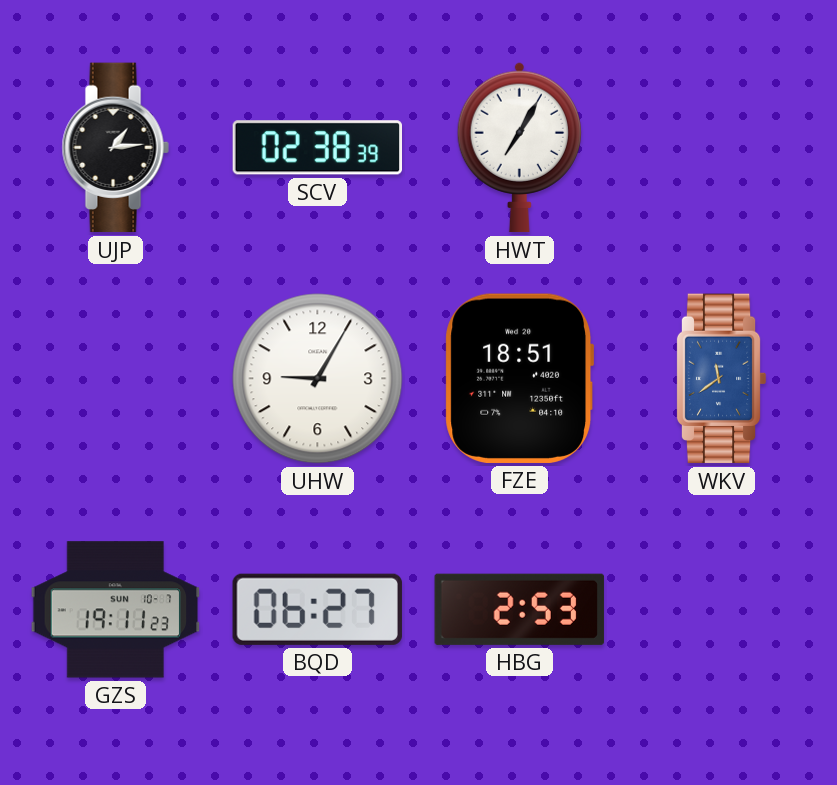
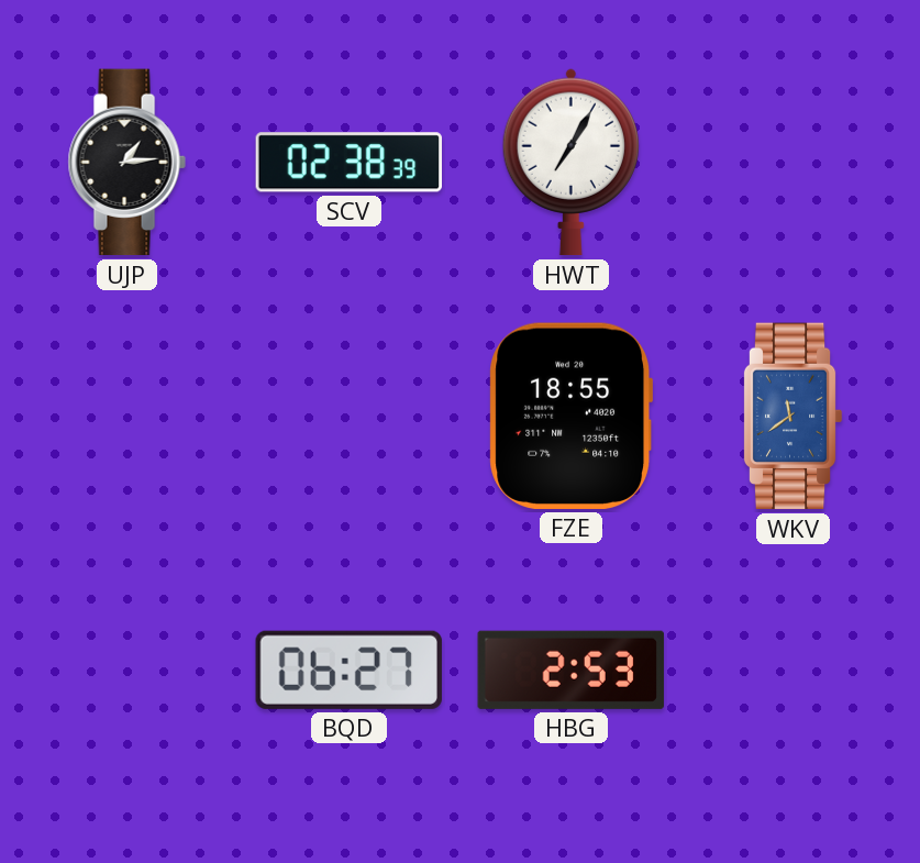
UHW: 9:05 -> none (318, 379)
FZE: 18:51 -> 18:55 (572, 416)
GZS: 19:11 -> none (116, 610)
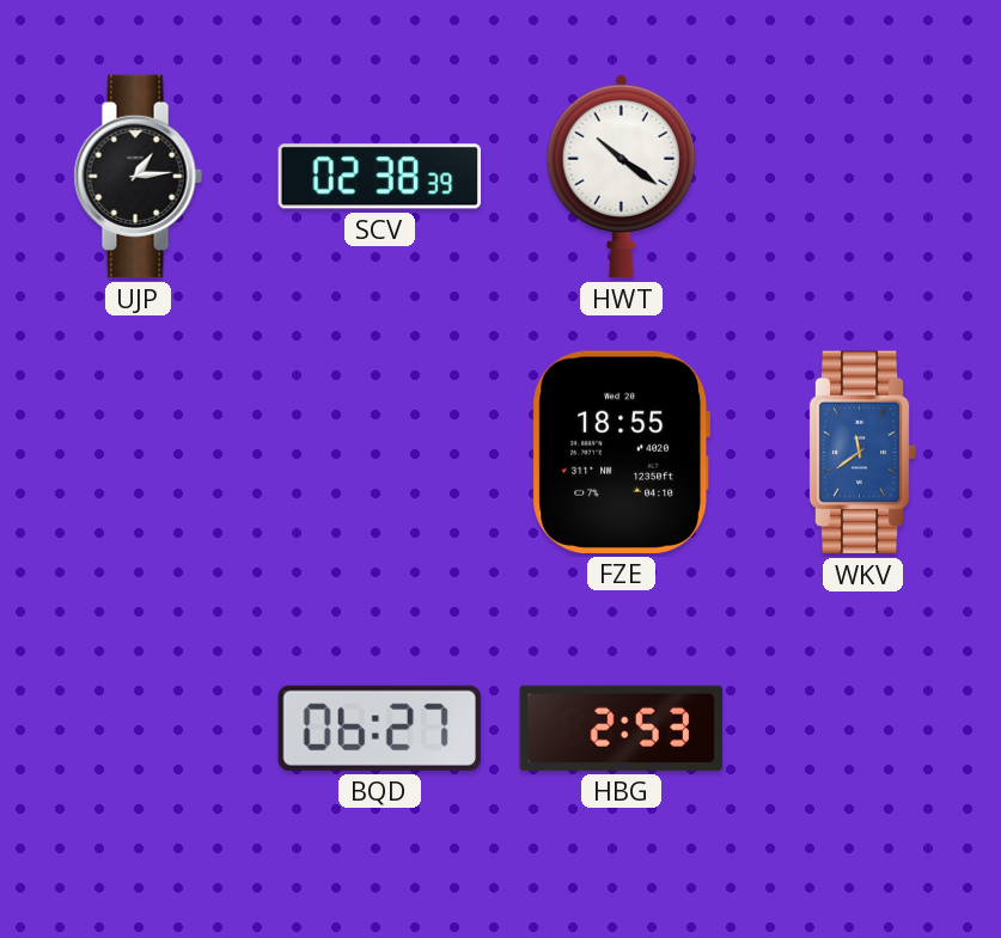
HWT: 7:05 -> 10:21 (621, 177)
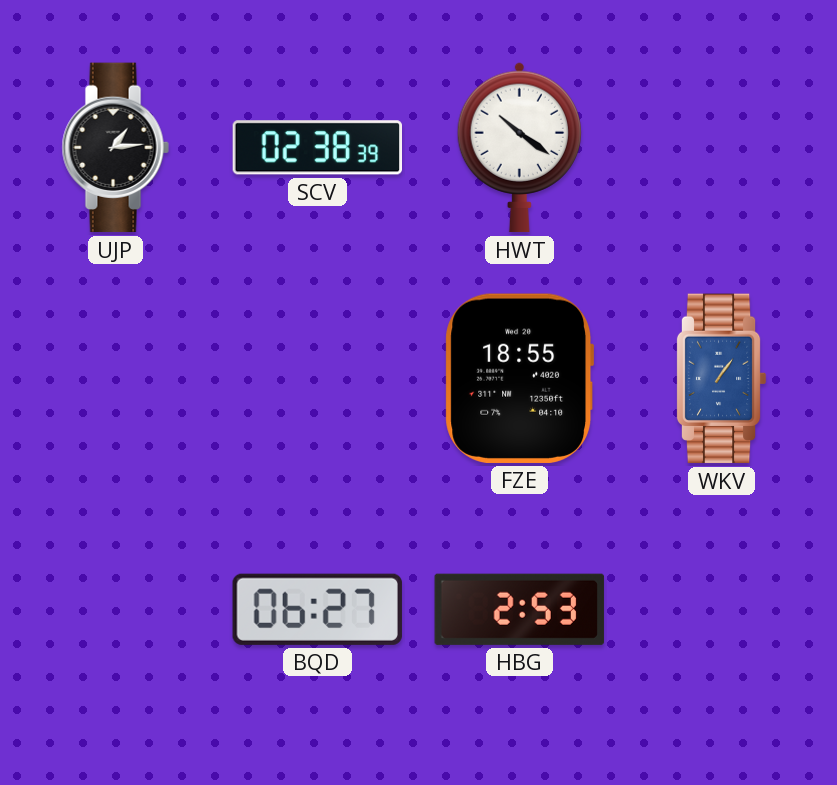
WKV: 11:39 -> 1:06 (721, 379)
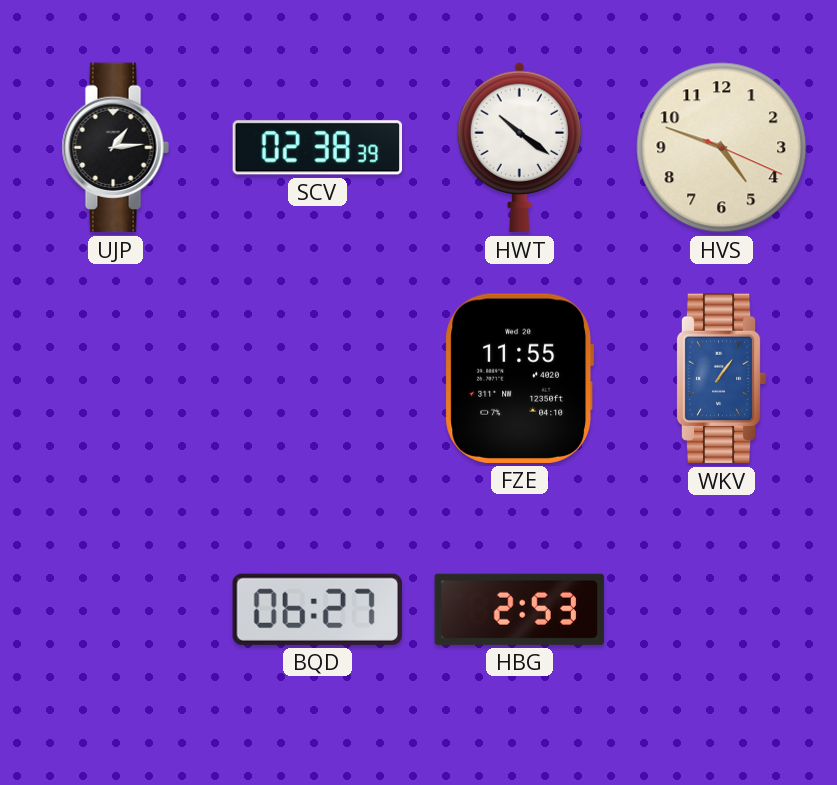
HVS: none -> 4:48 (722, 148)
FZE: 18:55 -> 11:55 (520, 378)
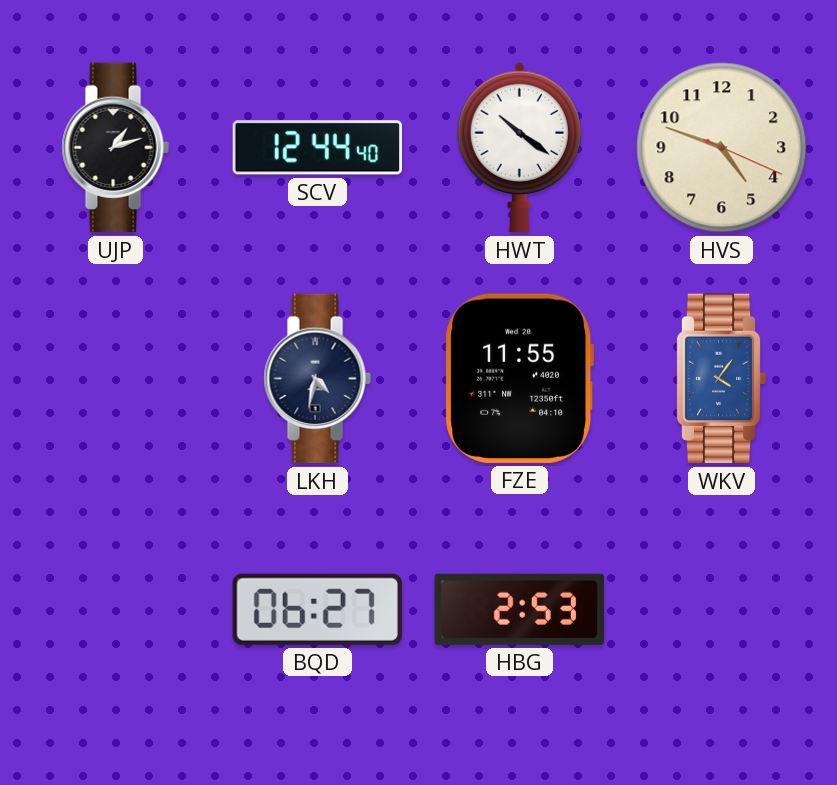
UJP: 1:14 -> 1:12 (115, 148)
SCV: 02:38 -> 12:44 (317, 148)
LKH: none -> 4:32 (317, 379)
WKV: 1:06 -> 4:06 (721, 379)
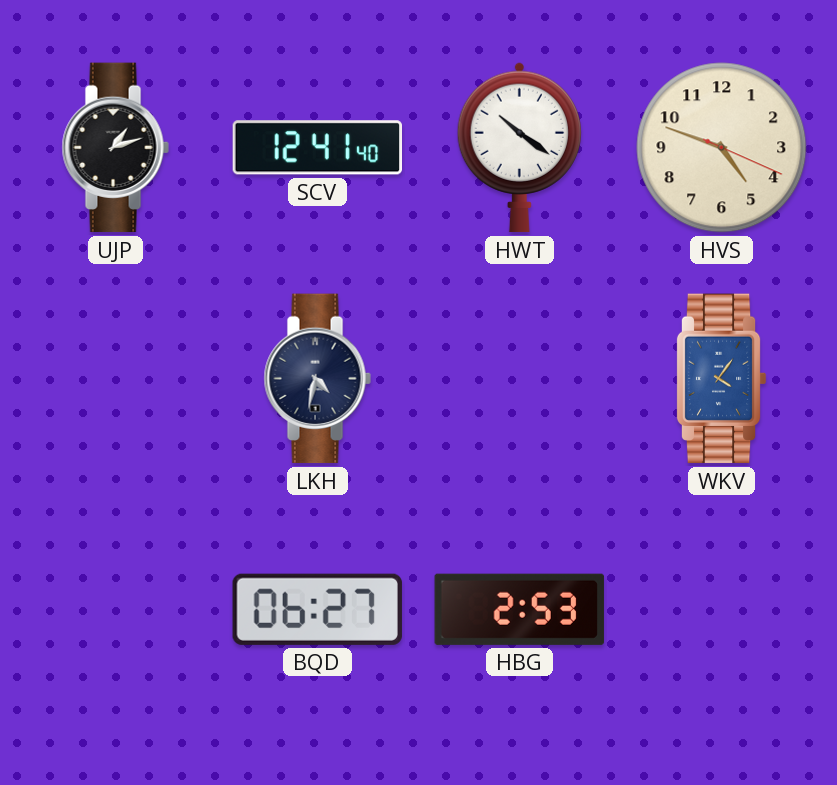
SCV: 12:44 -> 12:41 (317, 148)
FZE: 11:55 -> none (520, 378)
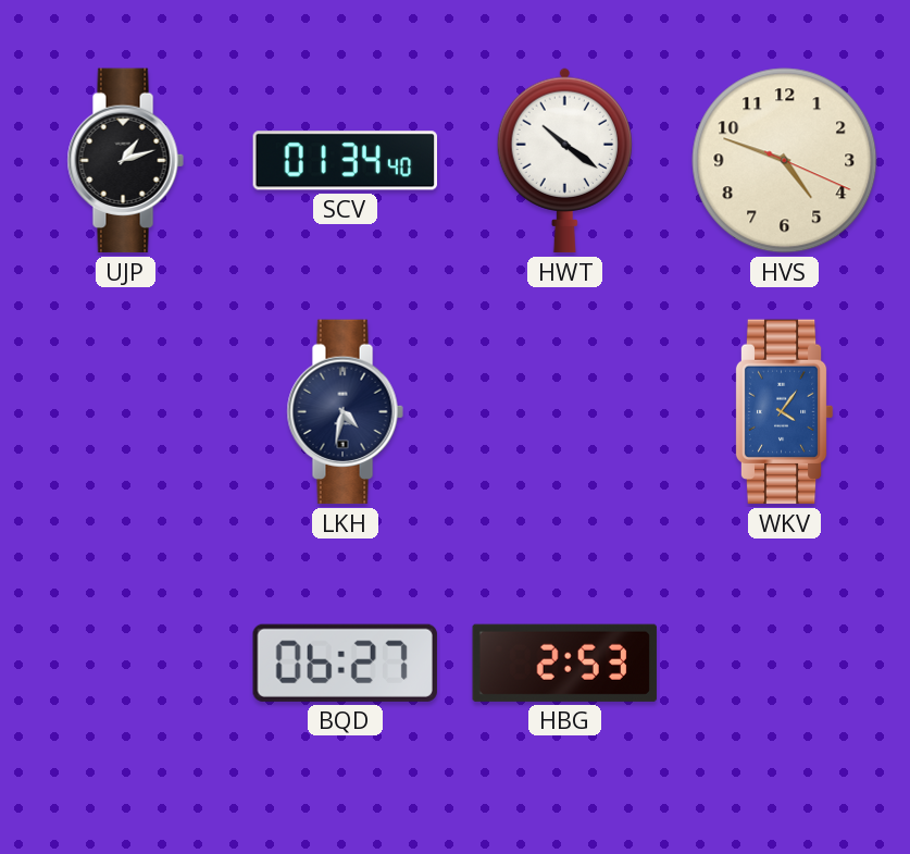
SCV: 12:41 -> 01:34 (345, 161)
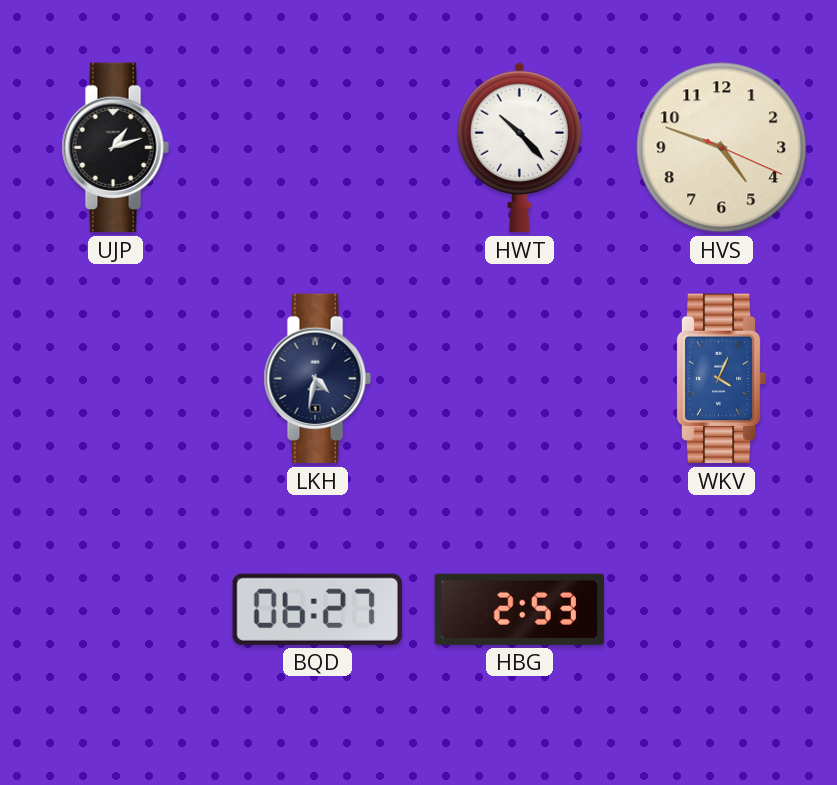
SCV: 01:34 -> none (345, 161)
HWT: 10:21 -> 10:23 (519, 148)
WKV: 4:06 -> 4:04 (721, 379)
